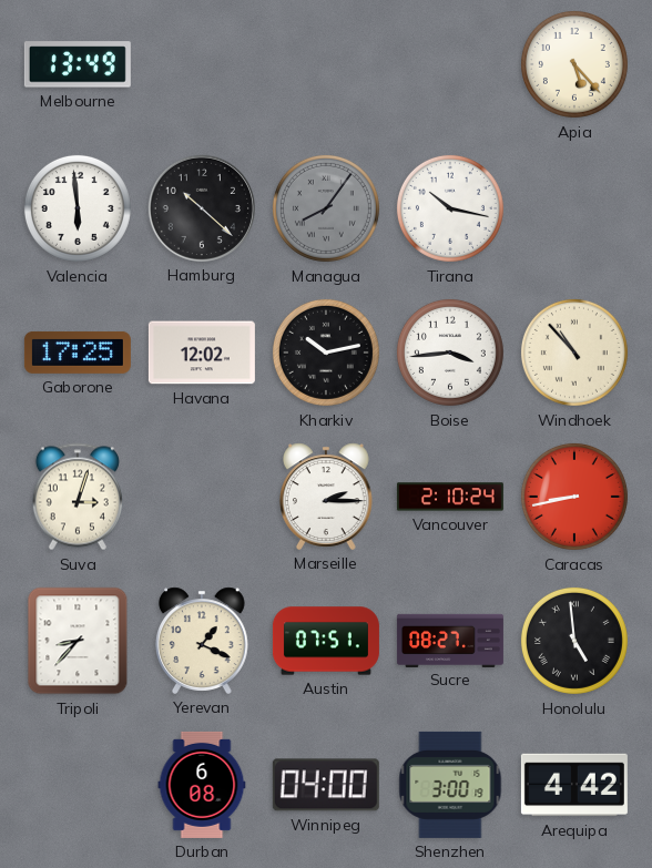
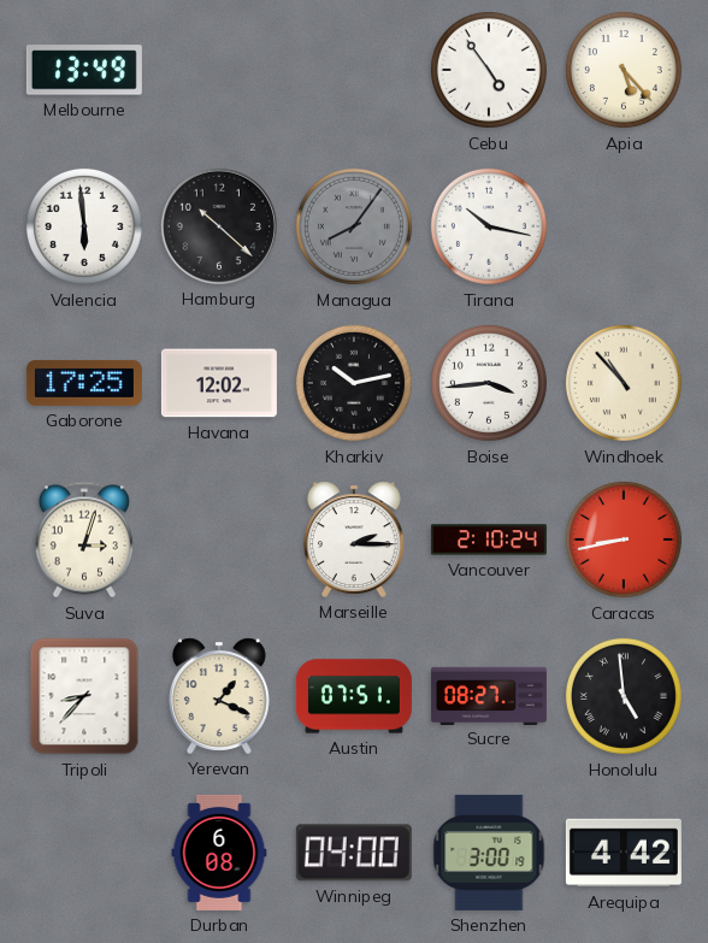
Cebu: none -> 4:54 (489, 70)
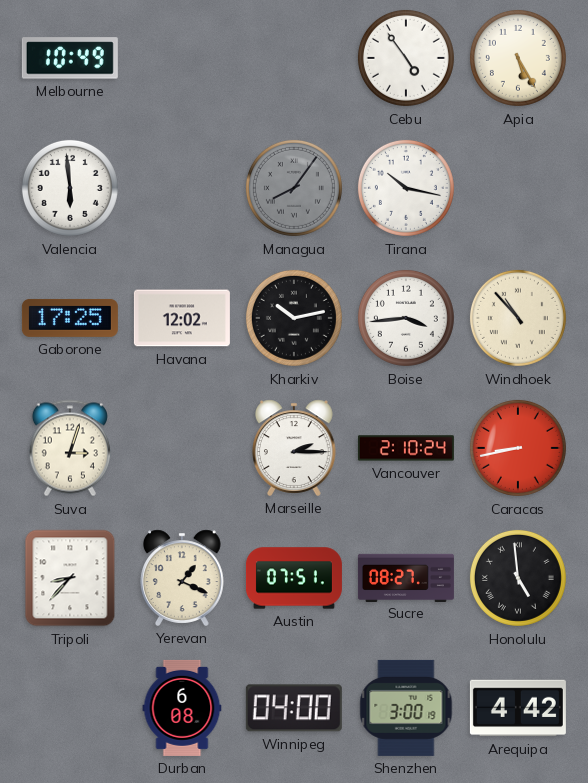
Melbourne: 13:49 -> 10:49 (70, 58)
Apia: 5:23 -> 5:25 (518, 58)
Hamburg: 10:22 -> none (219, 226)
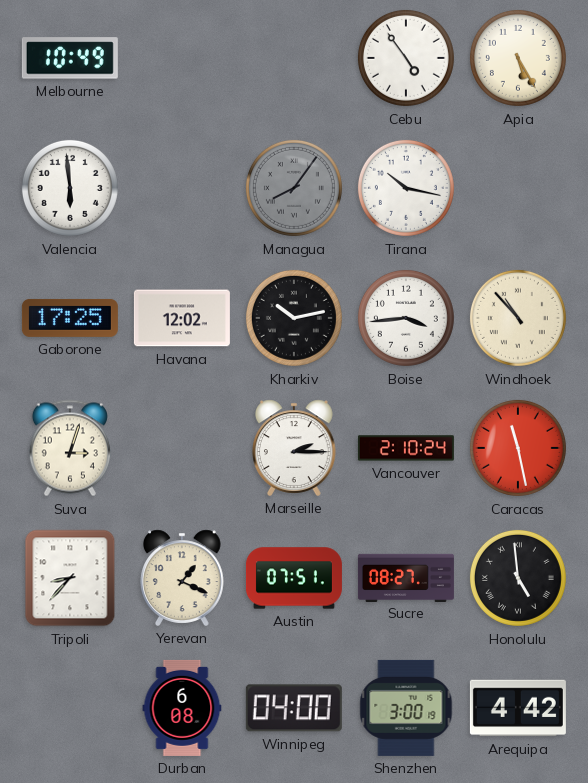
Caracas: 8:43 -> 11:28 (518, 448)
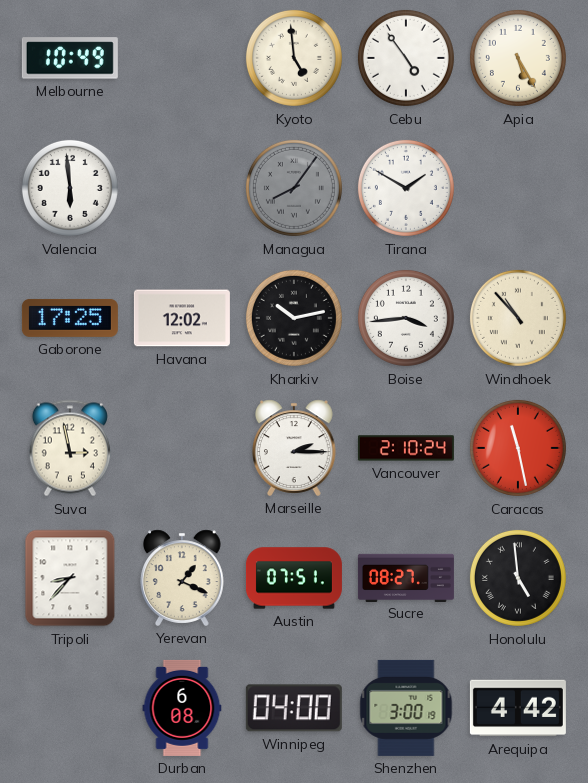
Kyoto: none -> 4:59 (294, 58)
Tirana: 10:17 -> 1:50 (406, 188)
Suva: 3:03 -> 2:58 (70, 448)
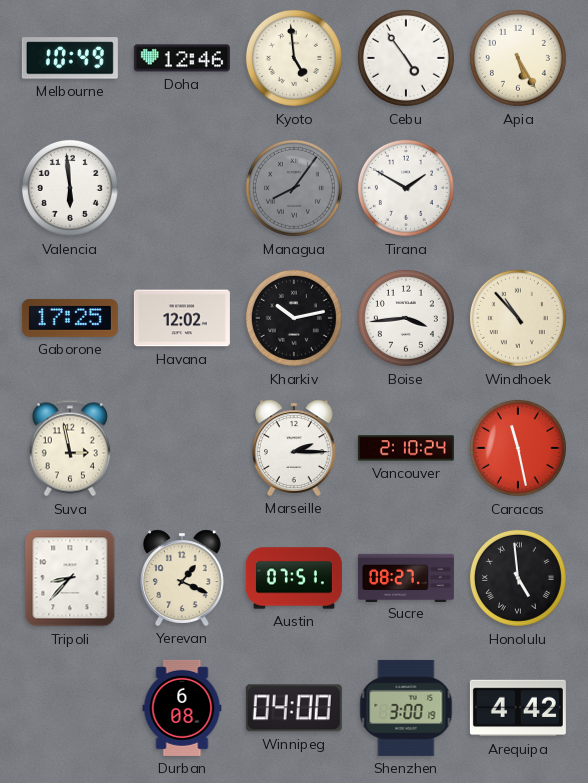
Doha: none -> 12:46 (182, 58)
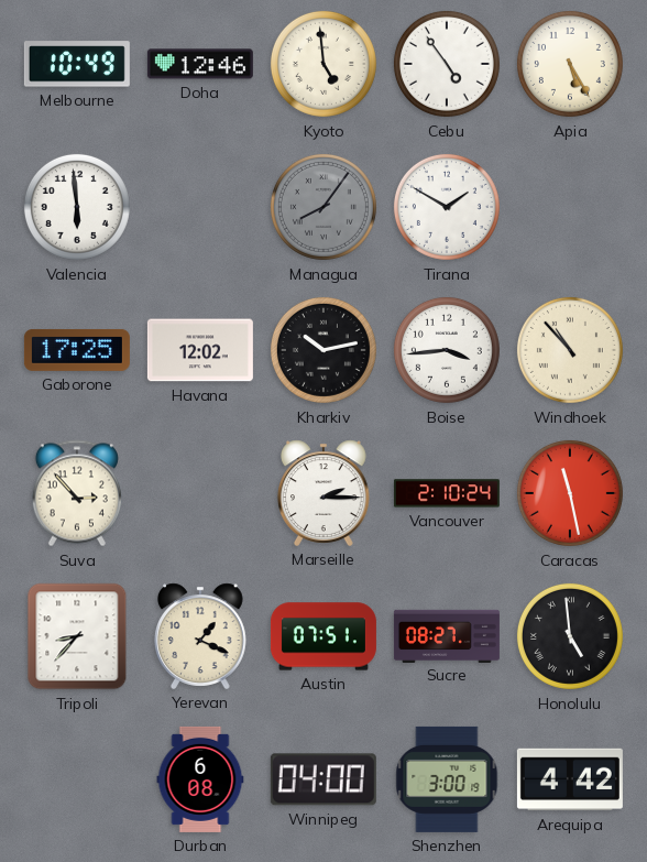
Suva: 2:58 -> 2:53 (77, 493)
